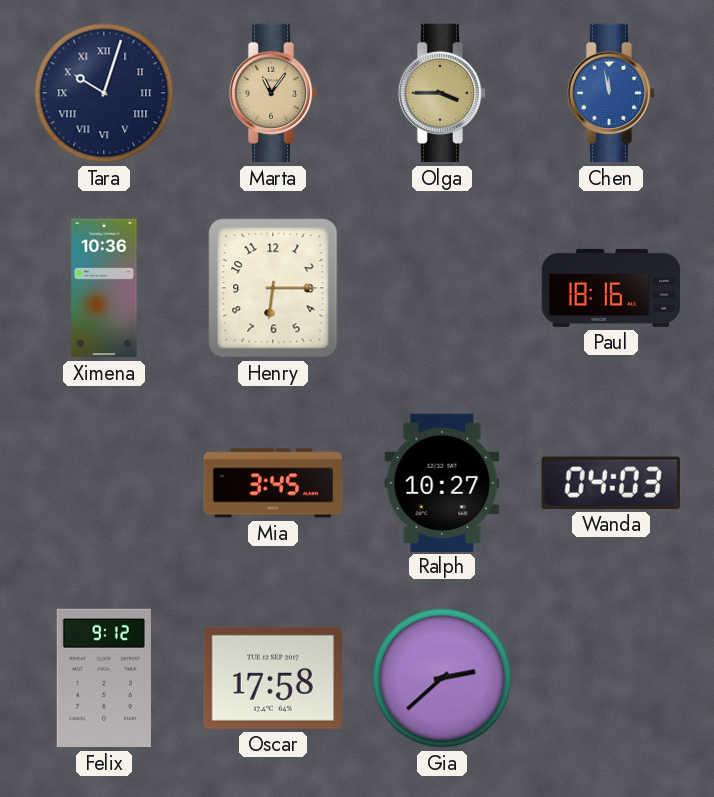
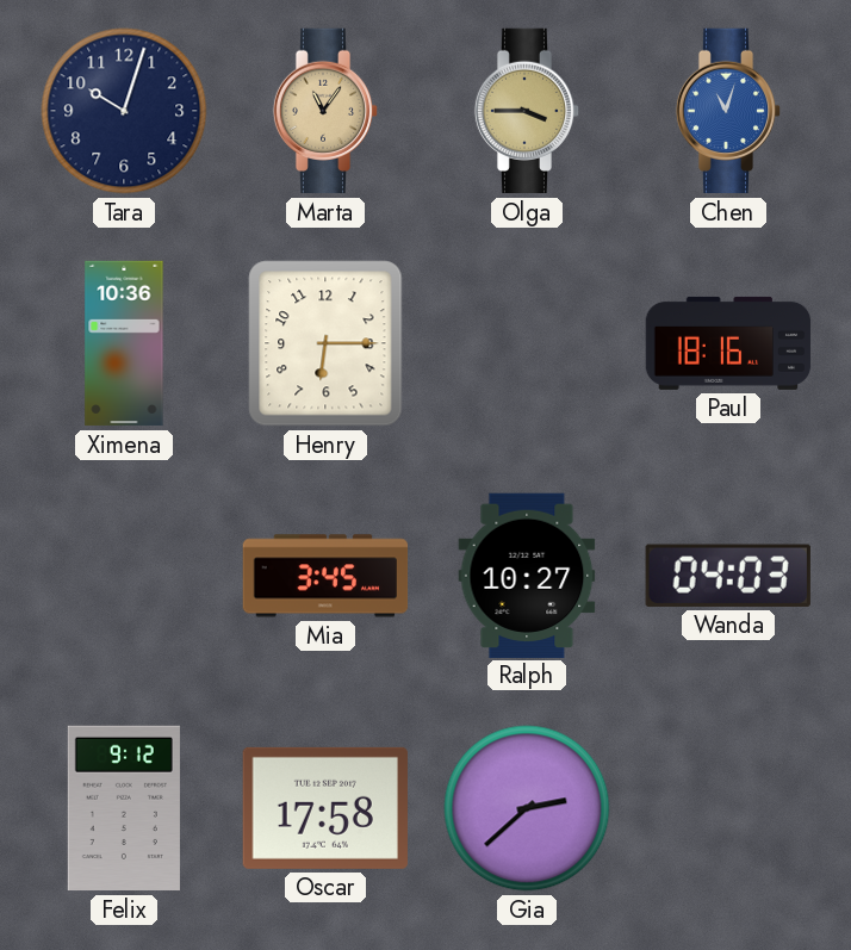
Tara numerals: Roman -> Arabic (124, 111)
Chen: 11:58 -> 11:03 (728, 111)
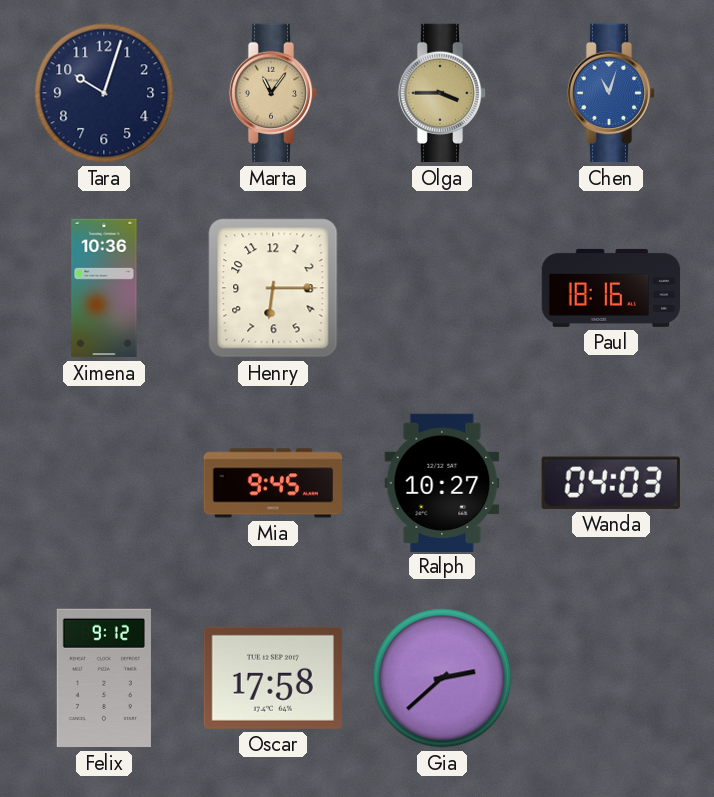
Mia: 3:45 -> 9:45 (273, 483)
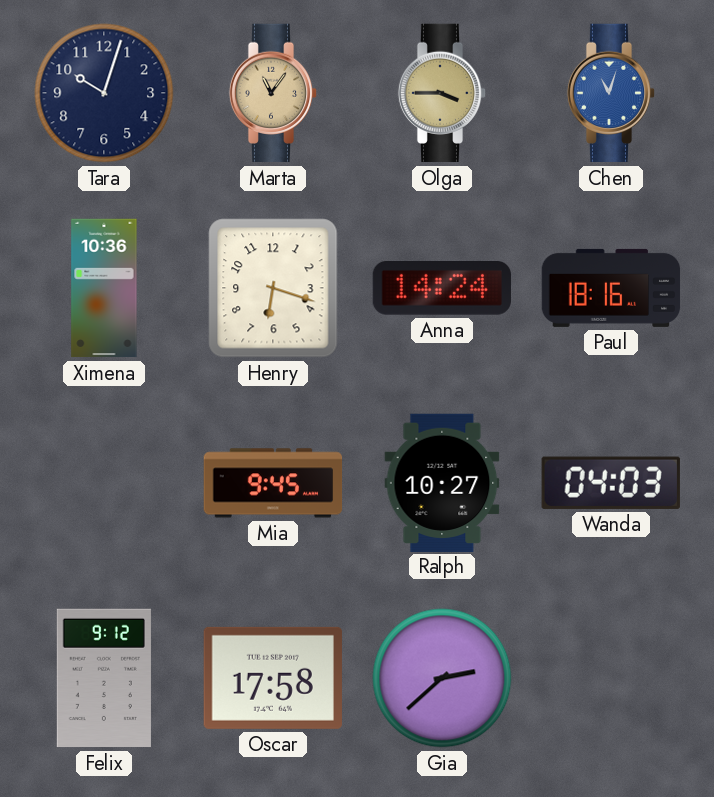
Henry: 6:15 -> 6:18 (273, 288)
Anna: none -> 14:24 (442, 289)
